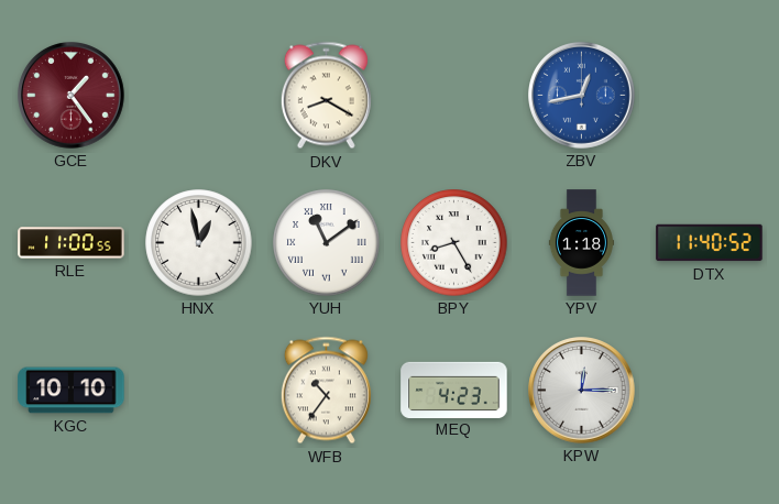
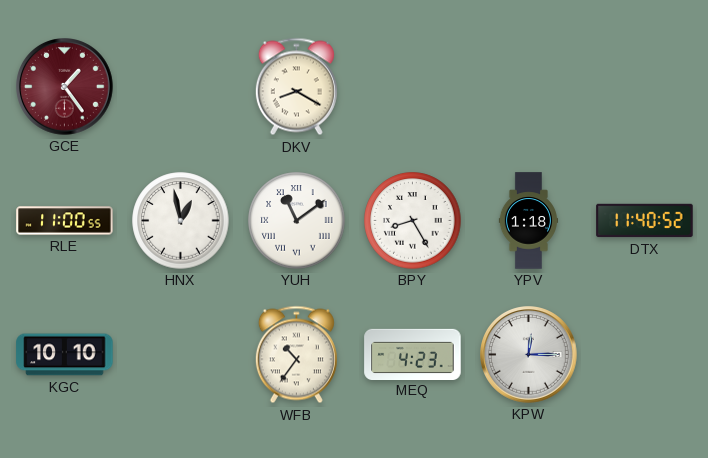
ZBV: 12:43 -> none (582, 96)
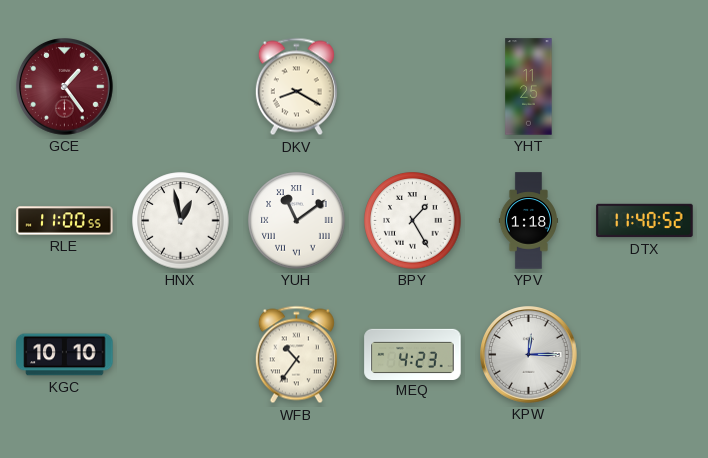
YHT: none -> 11:25 (529, 87)
BPY: 8:25 -> 1:25 (413, 221)
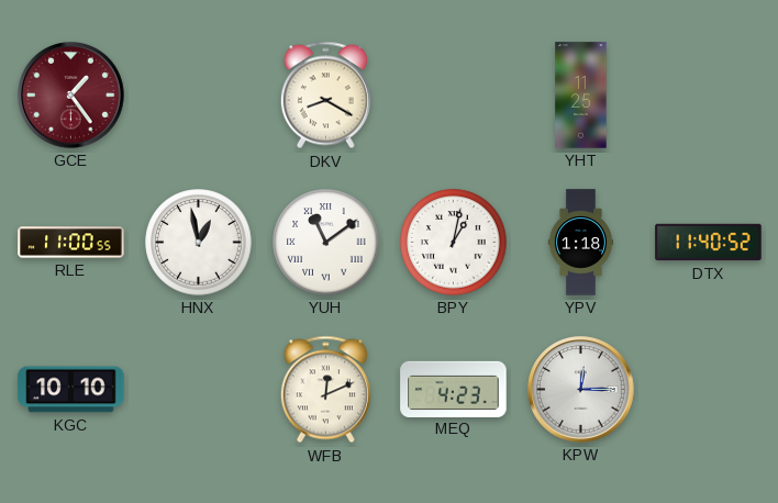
BPY: 1:25 -> 1:02 (454, 243)
WFB: 10:36 -> 12:11 (325, 390)
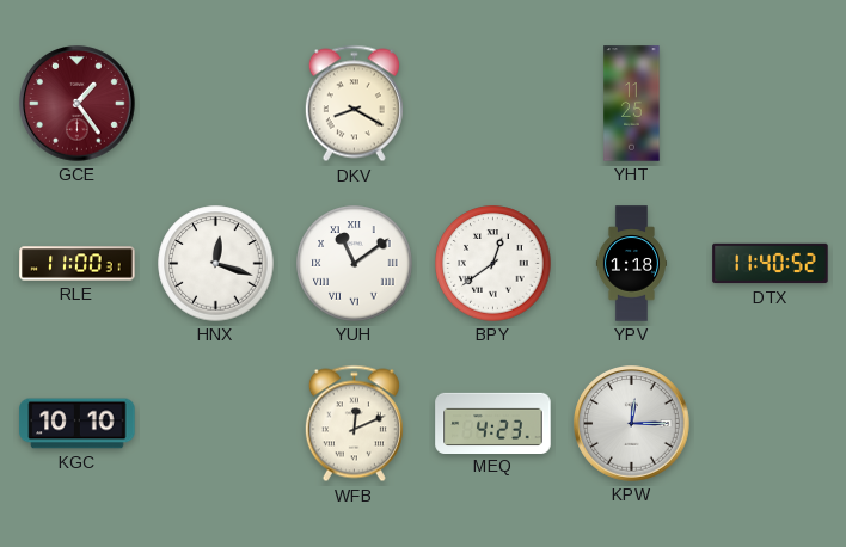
RLE: 11:00:55 -> 11:00:31 (78, 264)
HNX: 12:58 -> 12:18 (216, 264)
BPY: 1:02 -> 12:39 (493, 264)
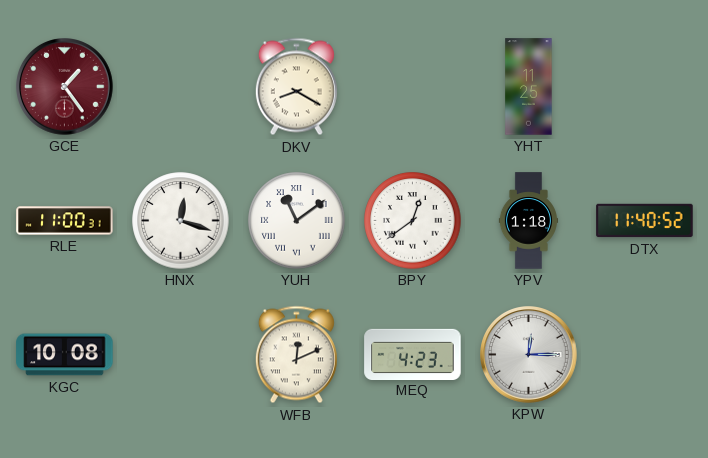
KGC: 10:10 -> 10:08 (65, 355)
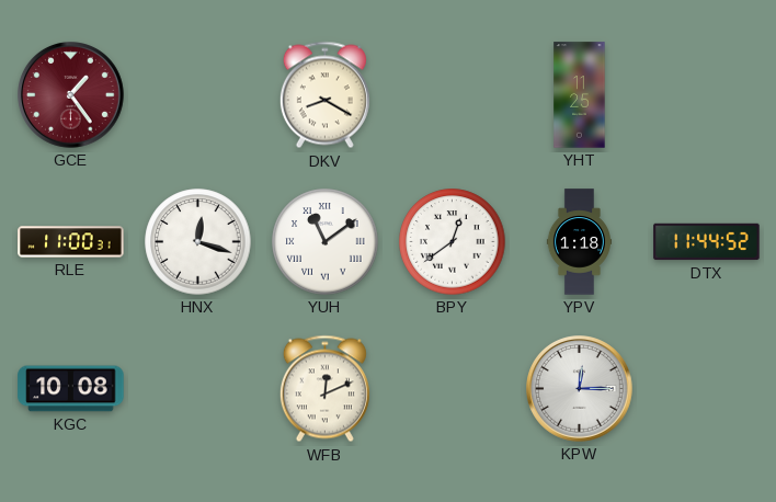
DTX: 11:40 -> 11:44 (707, 242)
MEQ: 4:23 -> none (413, 354)
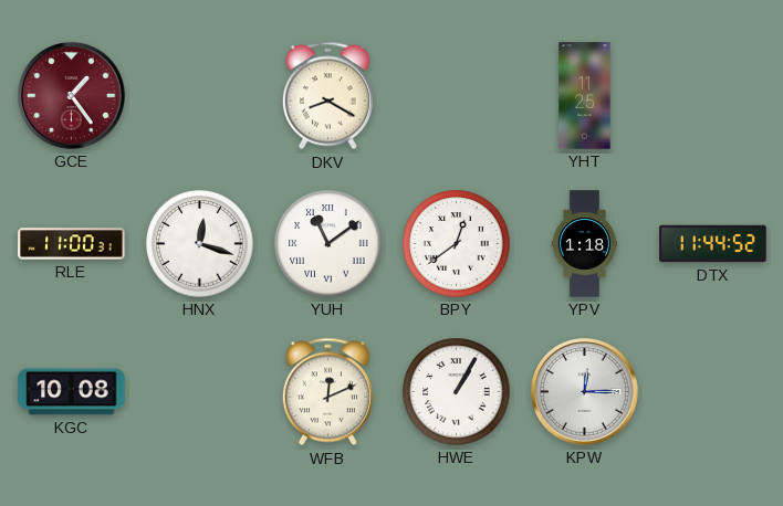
HWE: none -> 1:05 (457, 392)
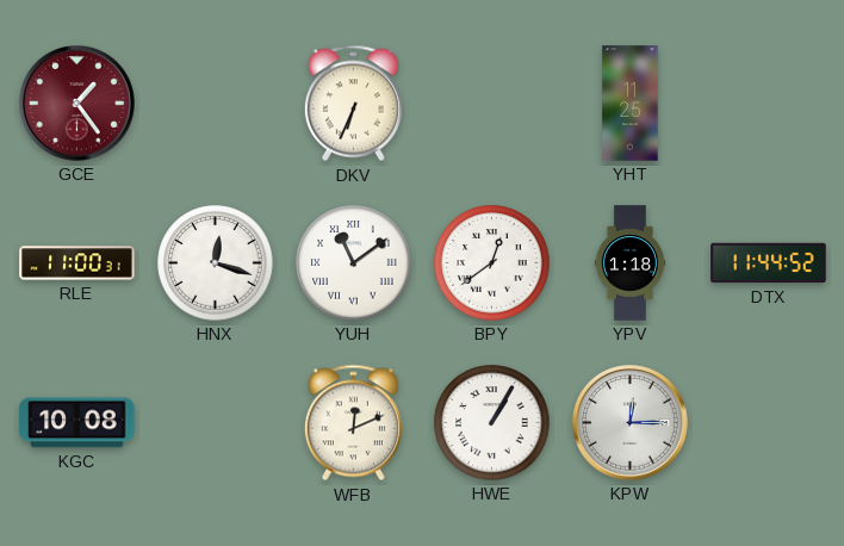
DKV: 8:20 -> 6:34 (353, 104)
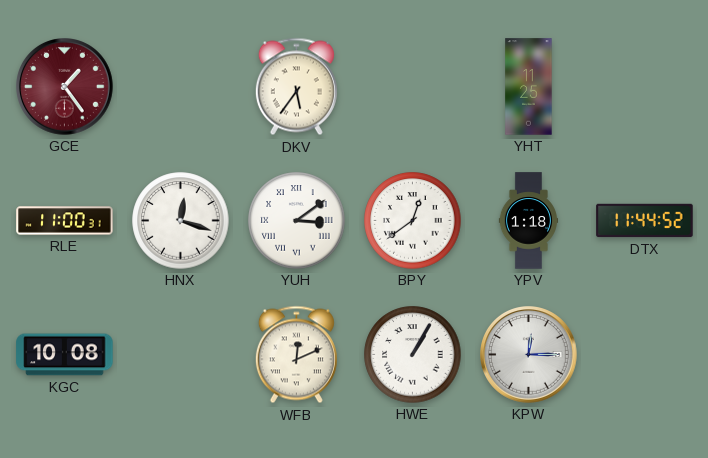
DKV: 6:34 -> 5:36 (296, 87)
YUH: 11:09 -> 3:09 (297, 221)
